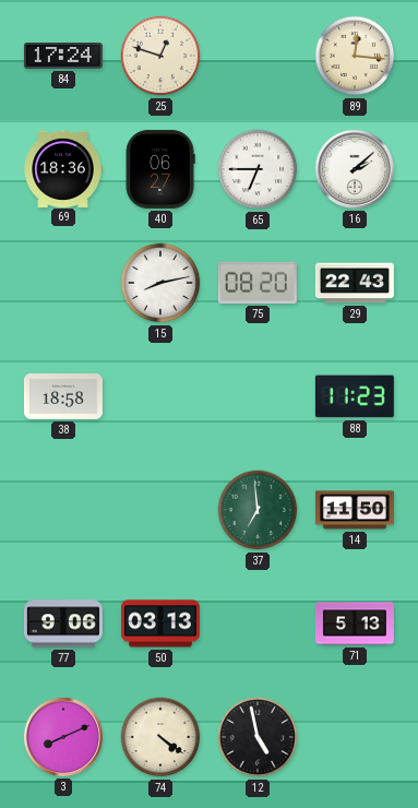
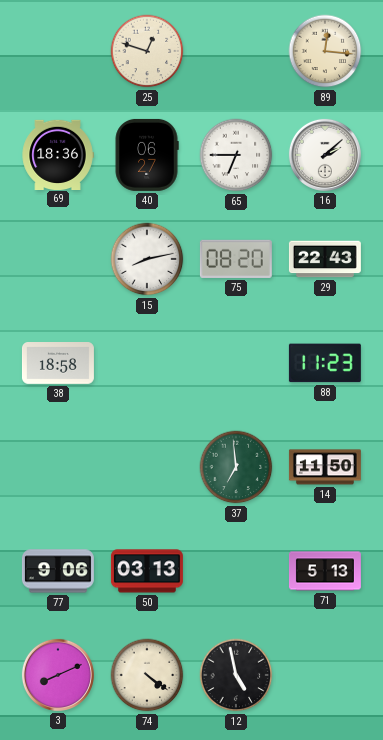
84: 17:24 -> none (63, 57)
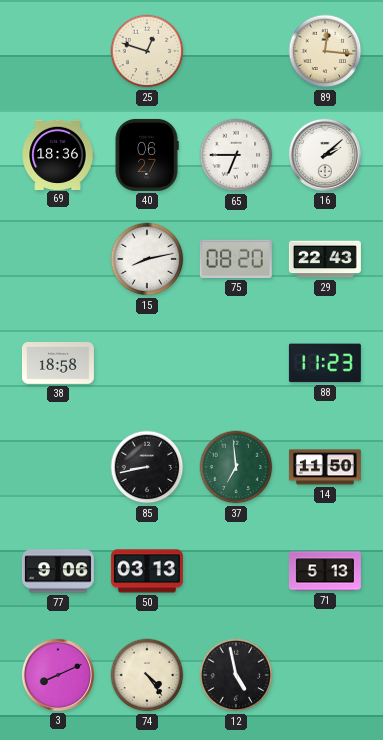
85: none -> 8:43 (147, 467)
74: 4:21 -> 4:24 (147, 675)
